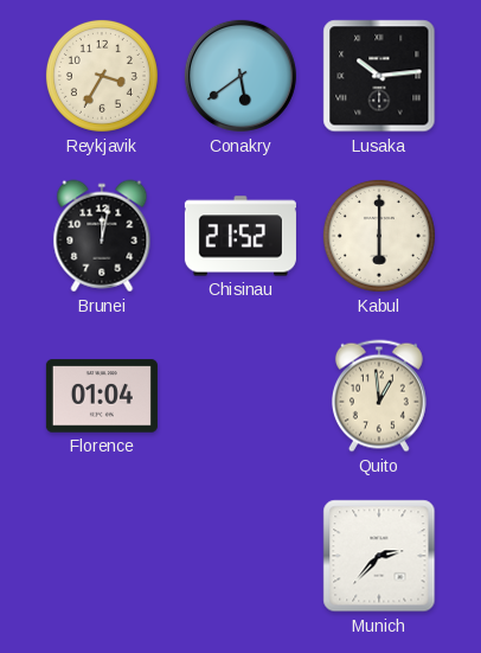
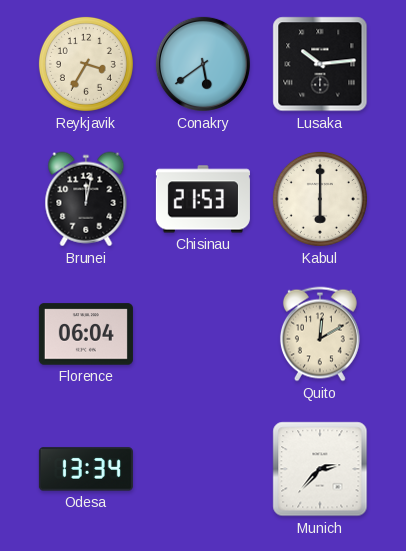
Chisinau: 21:52 -> 21:53 (203, 199)
Florence: 01:04 -> 06:04 (86, 334)
Quito: 12:59 -> 12:10 (320, 334)
Odesa: none -> 13:34 (86, 469)
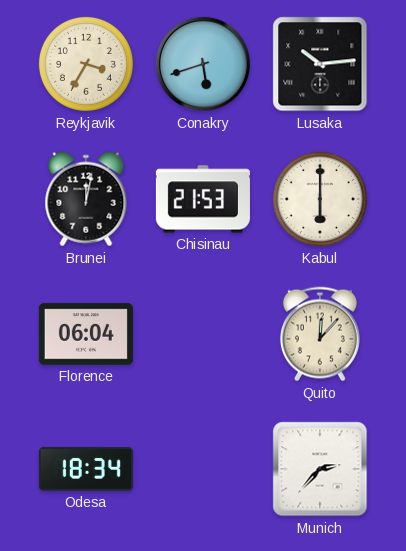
Conakry: 5:39 -> 5:42 (203, 64)
Quito: 12:10 -> 12:07 (320, 334)
Odesa: 13:34 -> 18:34 (86, 469)
